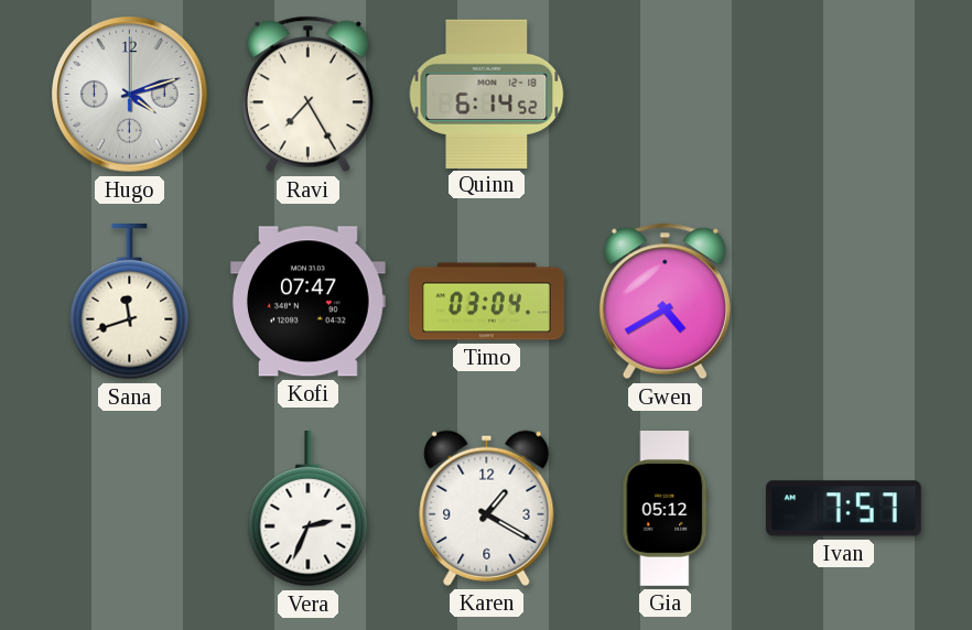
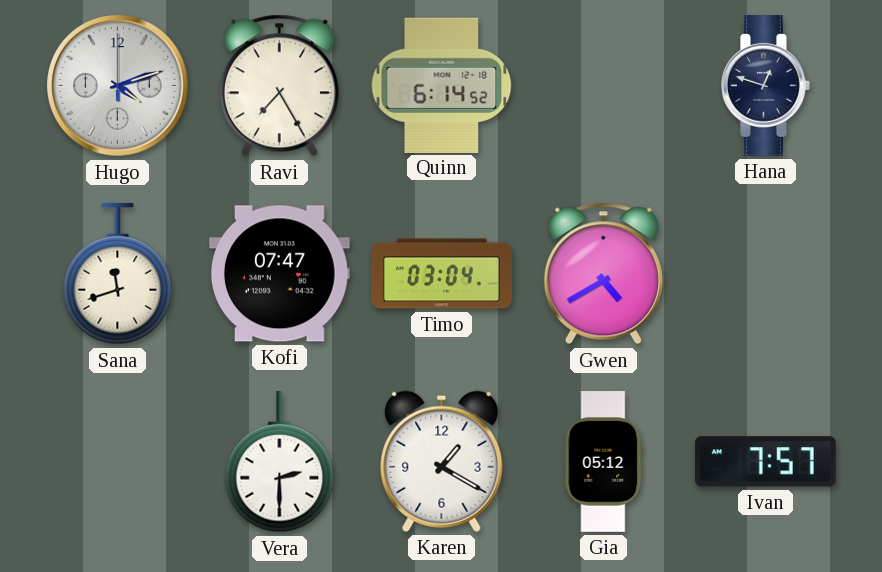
Hana: none -> 12:48 (766, 86)
Vera: 2:34 -> 2:30 (280, 462)
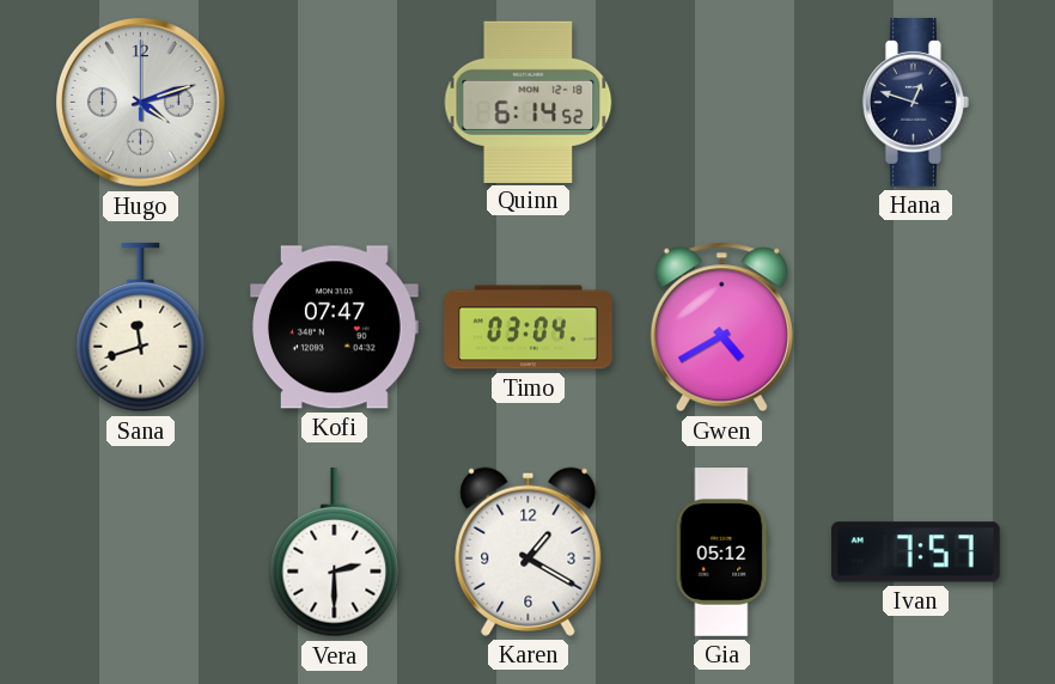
Ravi: 7:25 -> none (279, 86)
